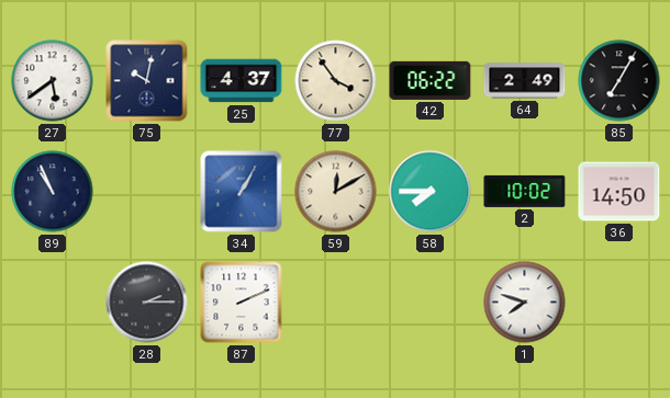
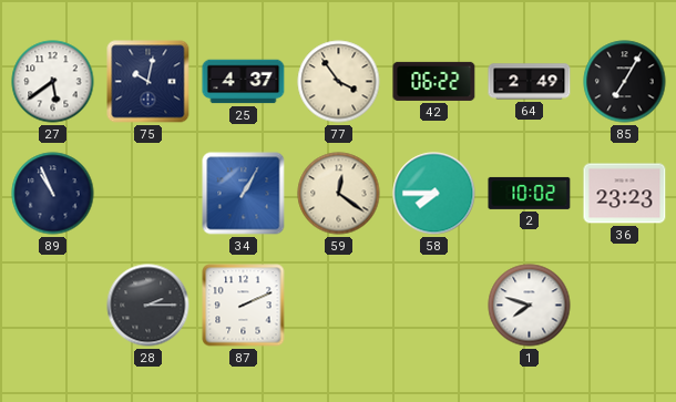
59: 12:10 -> 12:21 (339, 194)
36: 14:50 -> 23:23 (625, 194)
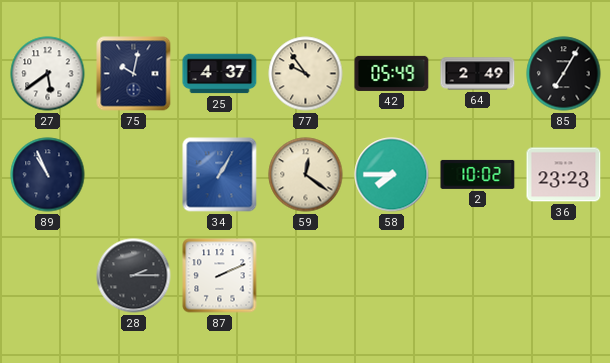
77: 3:54 -> 9:54 (306, 74)
42: 06:22 -> 05:49 (392, 73)
1: 7:48 -> none (530, 306)
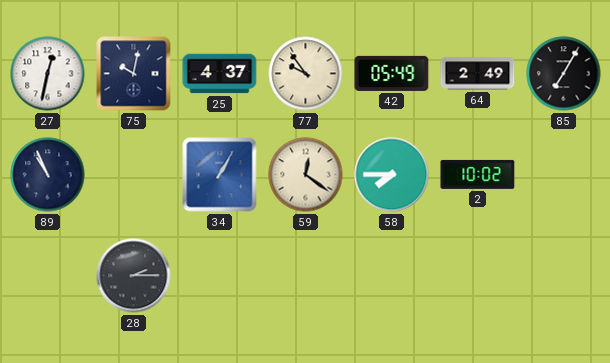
27: 5:39 -> 12:32 (48, 74)
36: 23:23 -> none (564, 175)
87: 2:11 -> none (220, 276)
